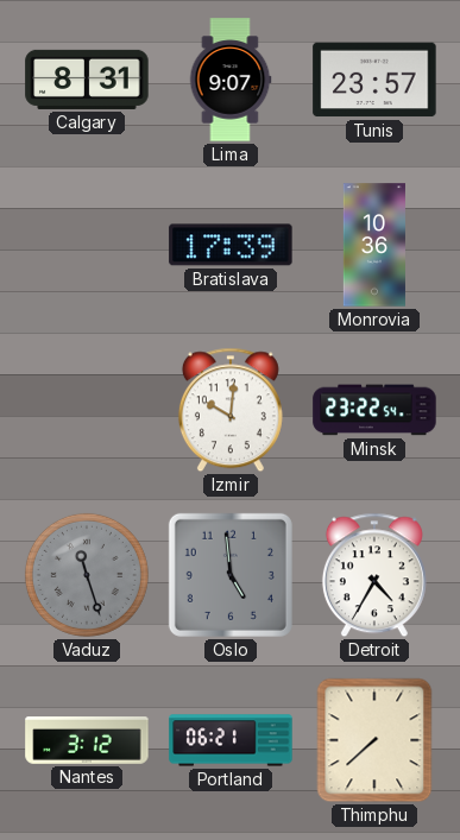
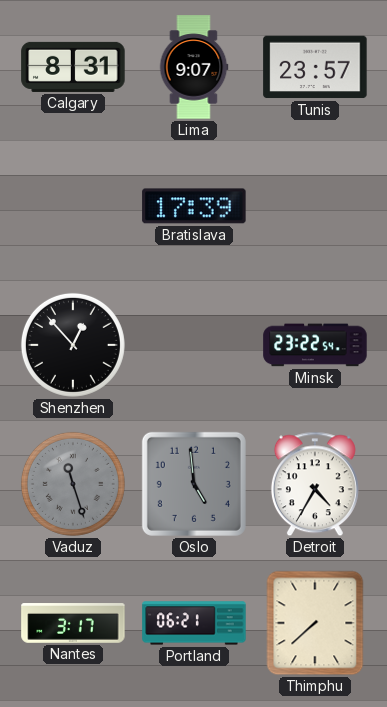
Monrovia: 10:36 -> none (374, 245)
Shenzhen: none -> 12:53 (73, 345)
Izmir: 10:01 -> none (231, 410)
Nantes: 3:12 -> 3:17 (73, 623)
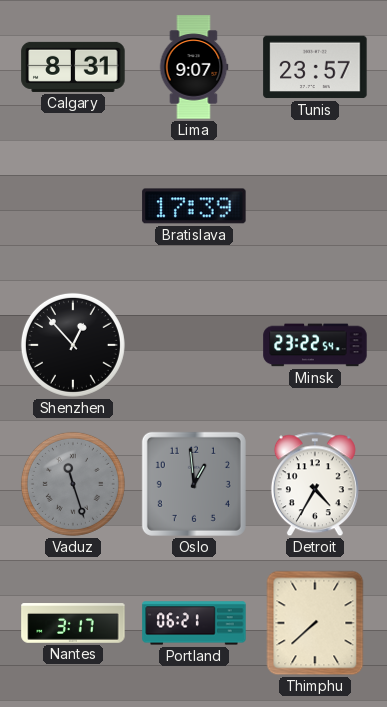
Oslo: 4:59 -> 12:59 (194, 484)
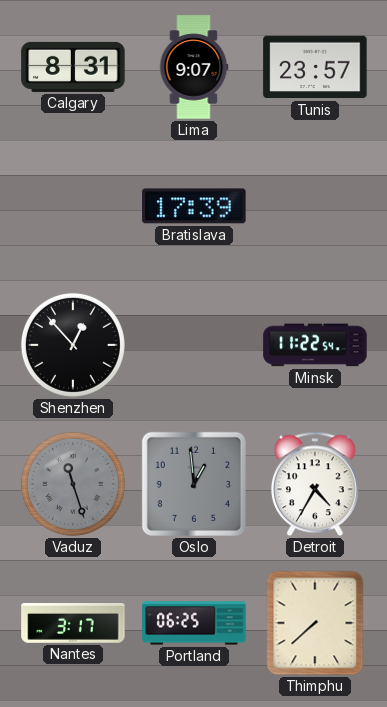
Minsk: 23:22 -> 11:22 (315, 345)
Portland: 06:21 -> 06:25 (194, 623)
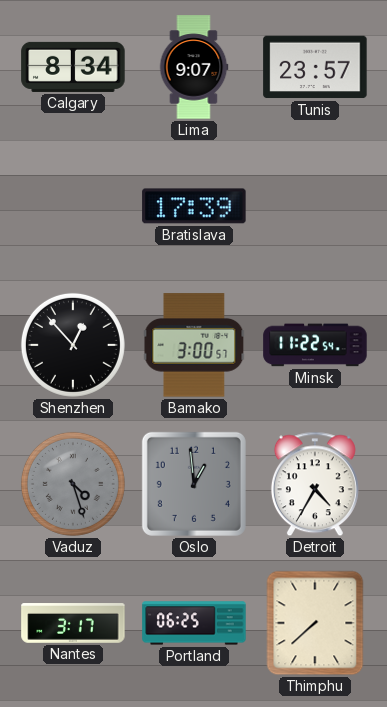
Calgary: 8:31 -> 8:34 (73, 67)
Bamako: none -> 3:00 (194, 345)
Vaduz: 11:27 -> 4:27 (73, 484)
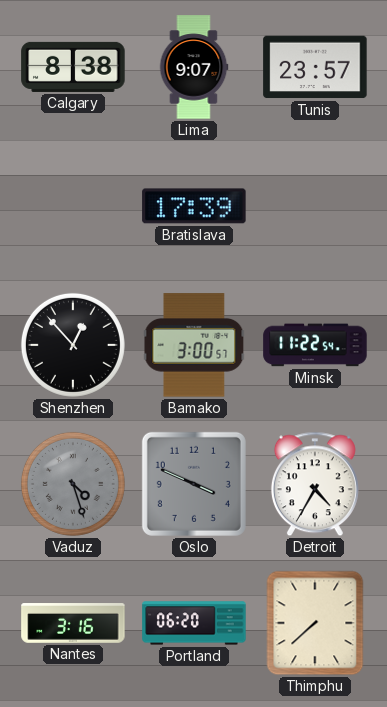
Calgary: 8:34 -> 8:38 (73, 67)
Oslo: 12:59 -> 3:49 (194, 484)
Nantes: 3:17 -> 3:16 (73, 623)
Portland: 06:25 -> 06:20 (194, 623)
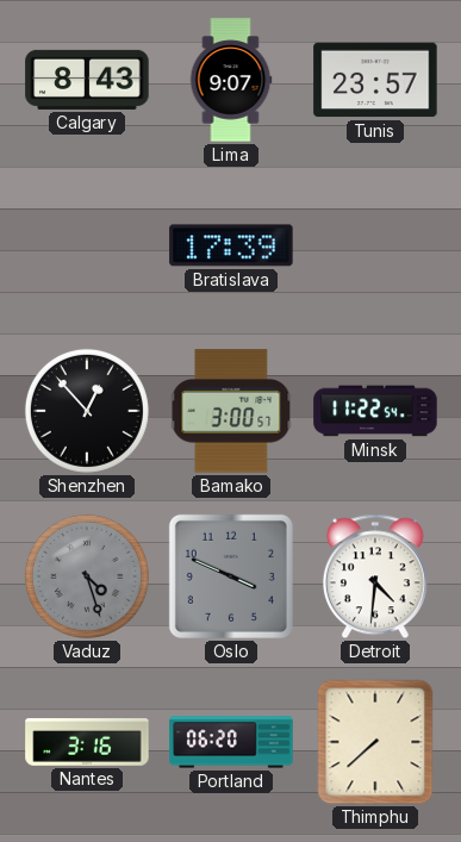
Calgary: 8:38 -> 8:43 (87, 80)
Detroit: 4:35 -> 4:31 (375, 576)
